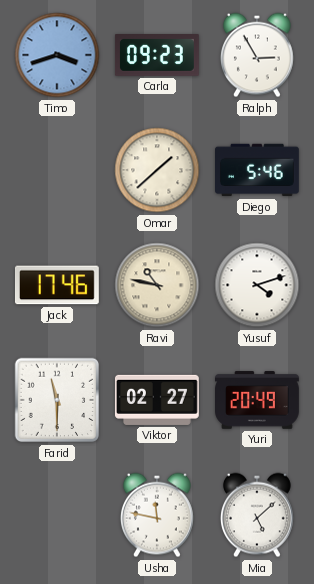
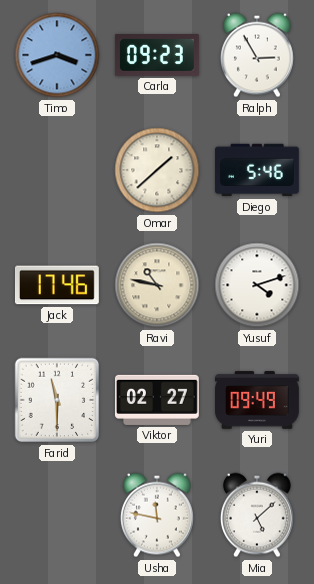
Yuri: 20:49 -> 09:49 (258, 400)
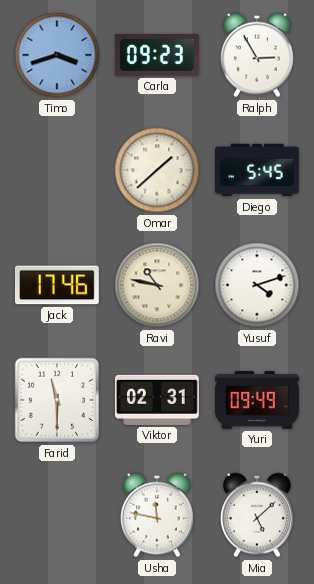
Diego: 5:46 -> 5:45 (258, 170)
Viktor: 02:27 -> 02:31 (157, 400)
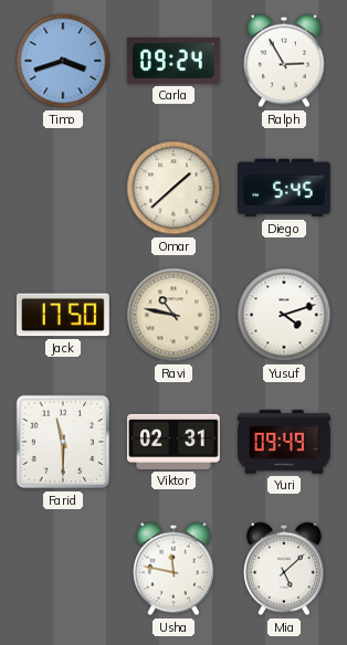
Carla: 09:23 -> 09:24 (173, 62)
Jack: 17:46 -> 17:50 (63, 315)
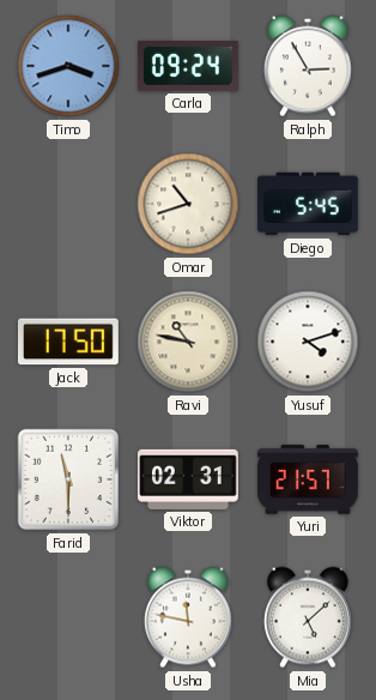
Omar: 1:38 -> 10:42 (188, 204)
Yuri: 09:49 -> 21:57 (309, 479)
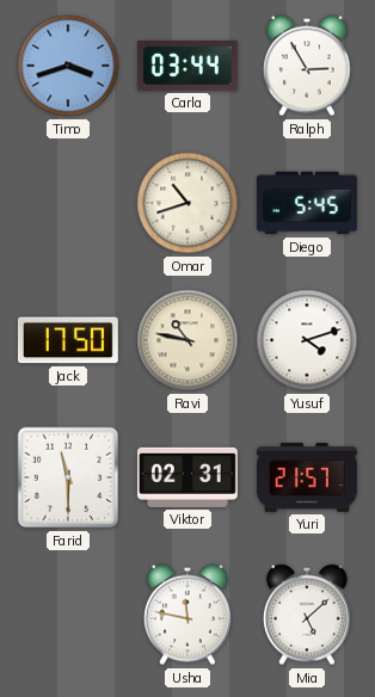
Carla: 09:24 -> 03:44 (187, 67)
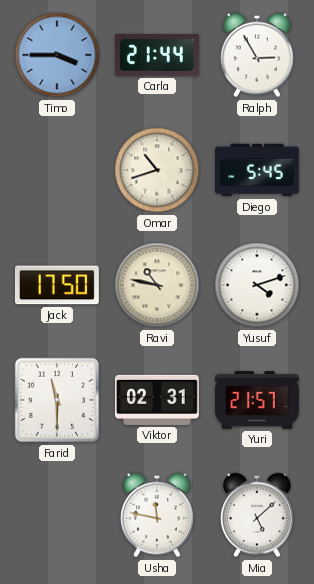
Timo: 3:42 -> 3:45 (57, 55)
Carla: 03:44 -> 21:44 (157, 56)
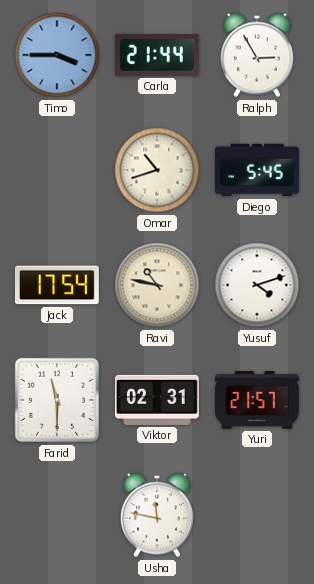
Jack: 17:50 -> 17:54 (57, 285)
Mia: 5:08 -> none (257, 515)
